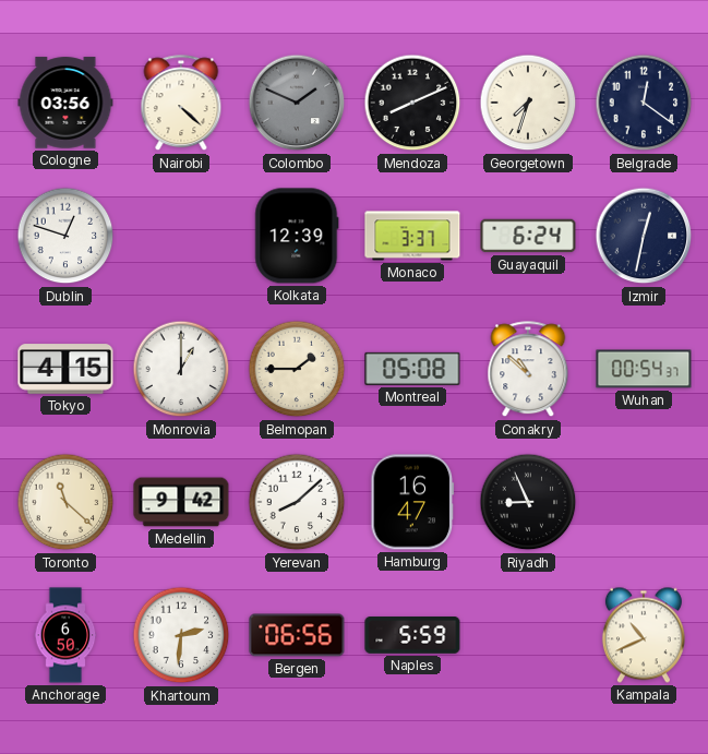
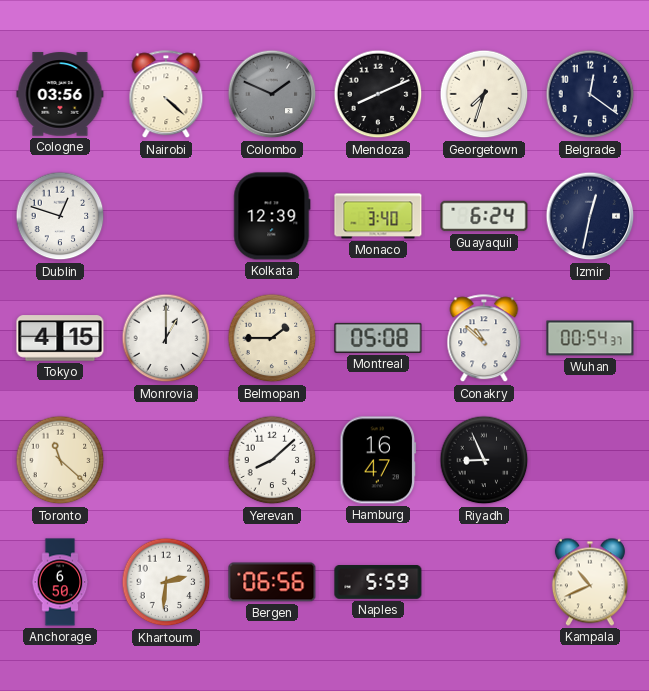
Monaco: 3:37 -> 3:40 (378, 216)
Medellin: 9:42 -> none (181, 502)
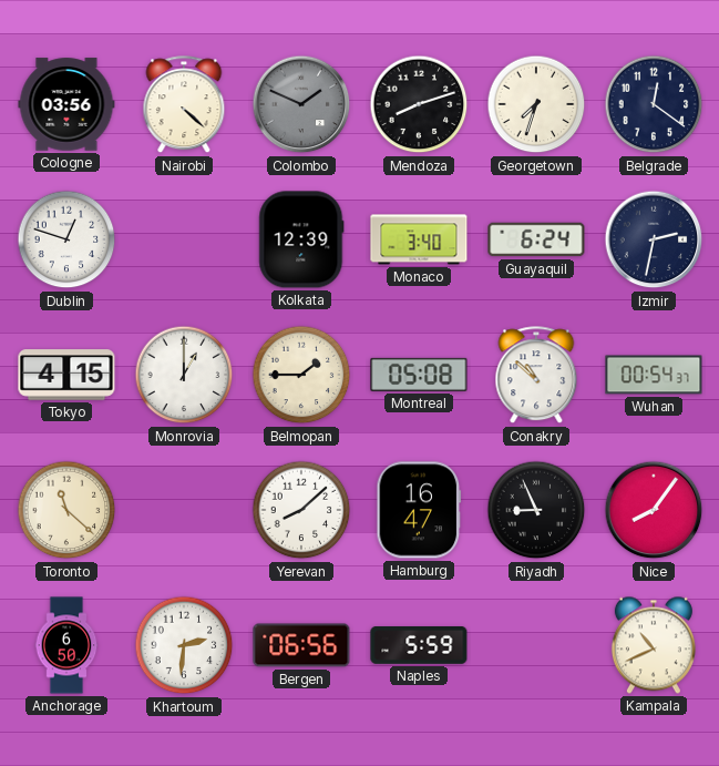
Mendoza: 8:11 -> 8:12 (419, 104)
Izmir: 12:32 -> 2:32 (654, 239)
Nice: none -> 8:06 (654, 510)
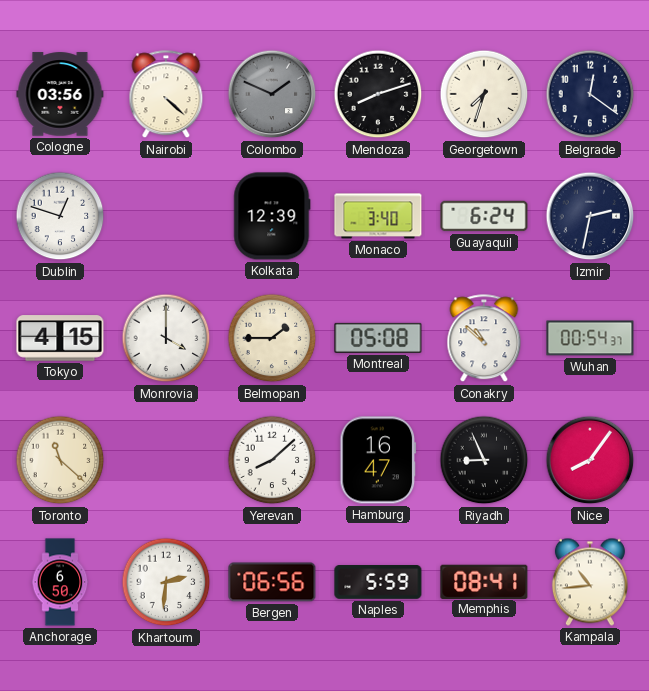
Monrovia: 1:00 -> 4:00 (166, 338)
Memphis: none -> 08:41 (484, 581)
Kampala: 10:41 -> 10:44 (590, 582)
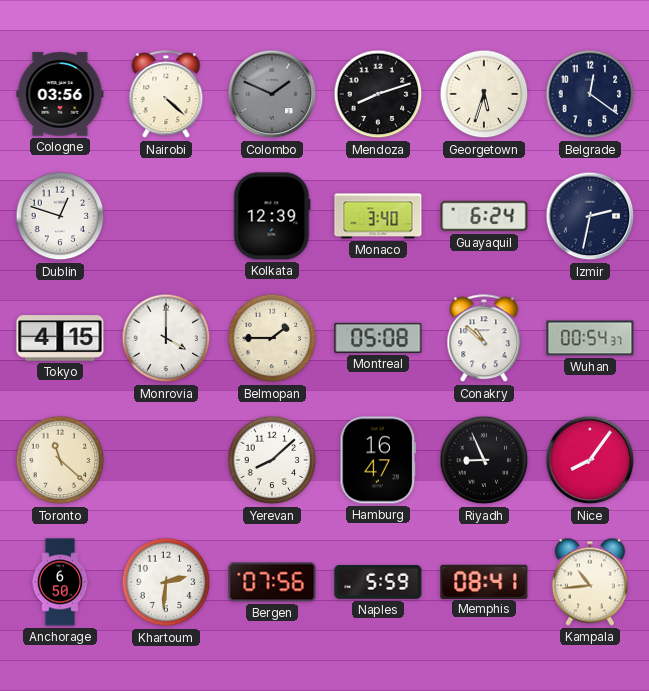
Georgetown: 7:33 -> 5:33 (484, 94)
Bergen: 06:56 -> 07:56 (272, 582)
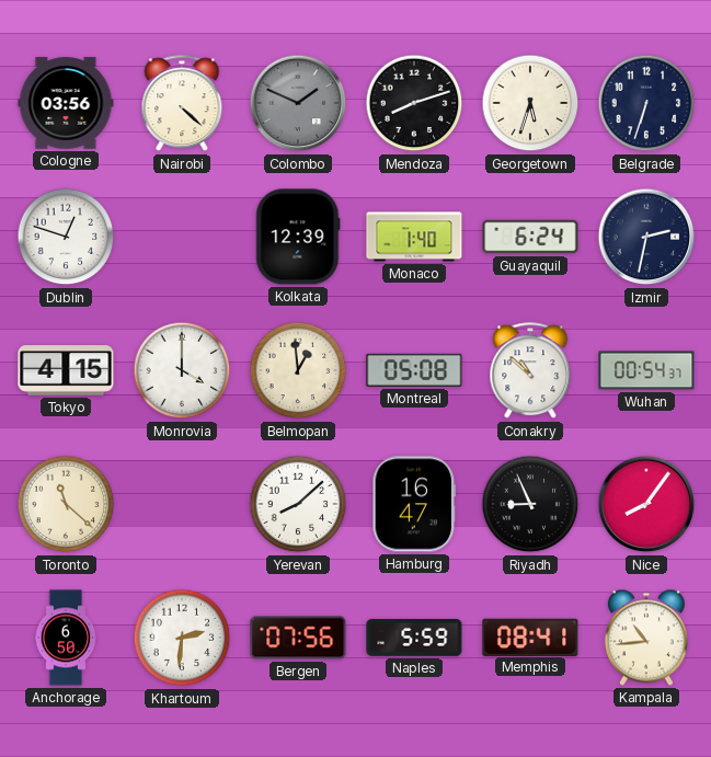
Belgrade: 12:21 -> 6:33 (646, 103)
Monaco: 3:40 -> 1:40 (414, 237)
Belmopan: 1:45 -> 12:59 (298, 370)
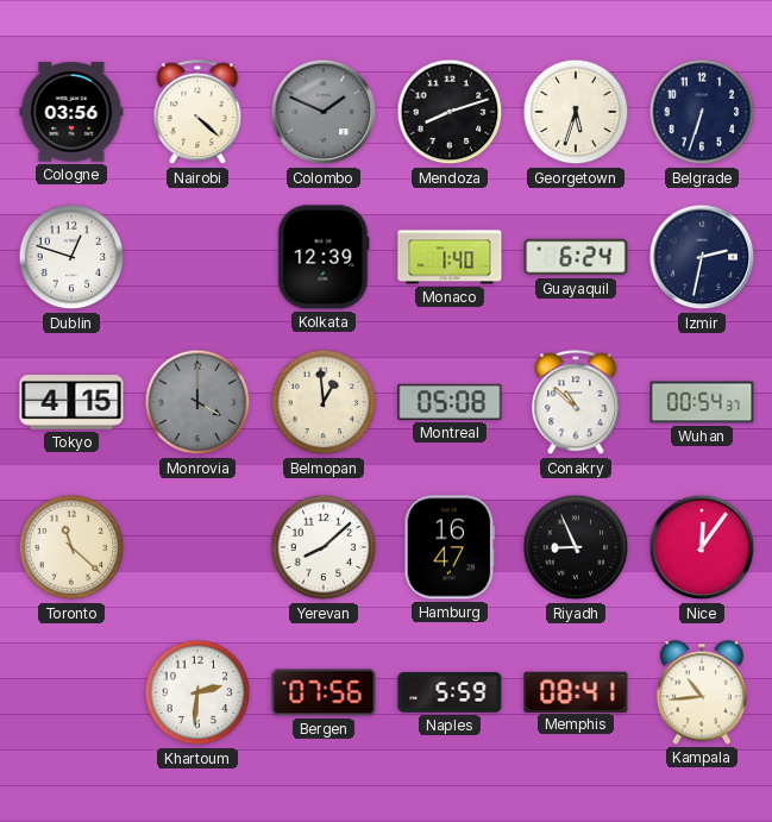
Monrovia dial: white -> grey (197, 402)
Nice: 8:06 -> 12:06 (702, 547)
Anchorage: 6:50 -> none (66, 638)
